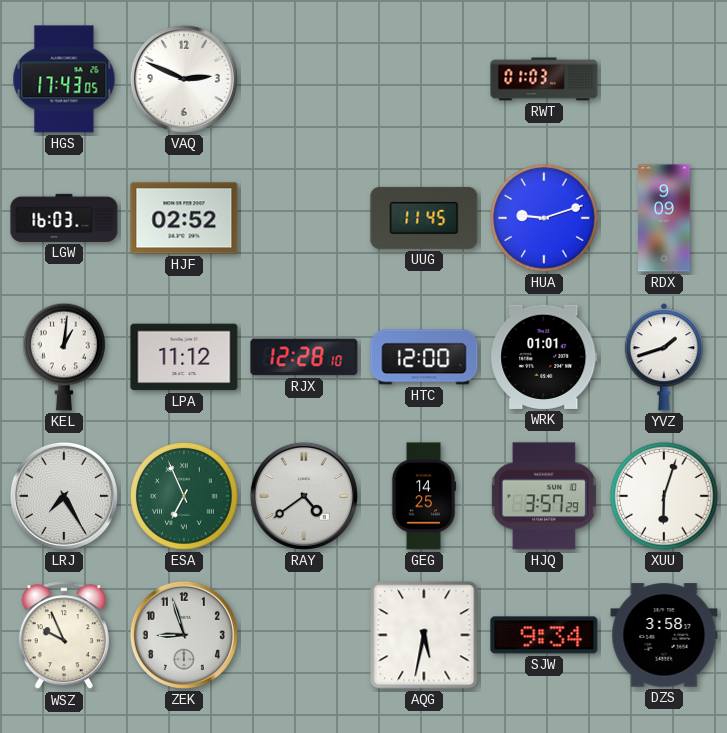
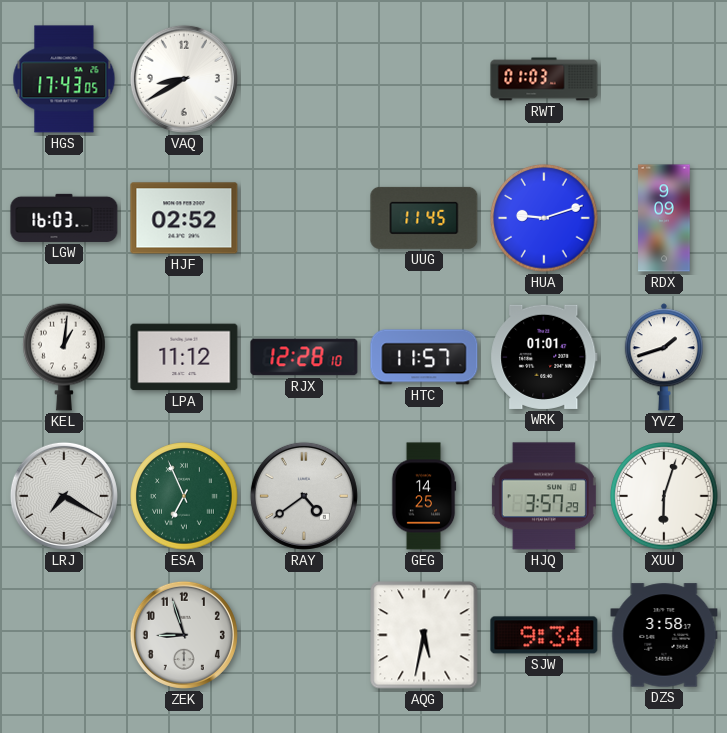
VAQ: 2:49 -> 8:40 (184, 79)
HTC: 12:00 -> 11:57 (424, 357)
LRJ: 7:25 -> 7:20 (64, 496)
WSZ: 9:56 -> none (64, 636)
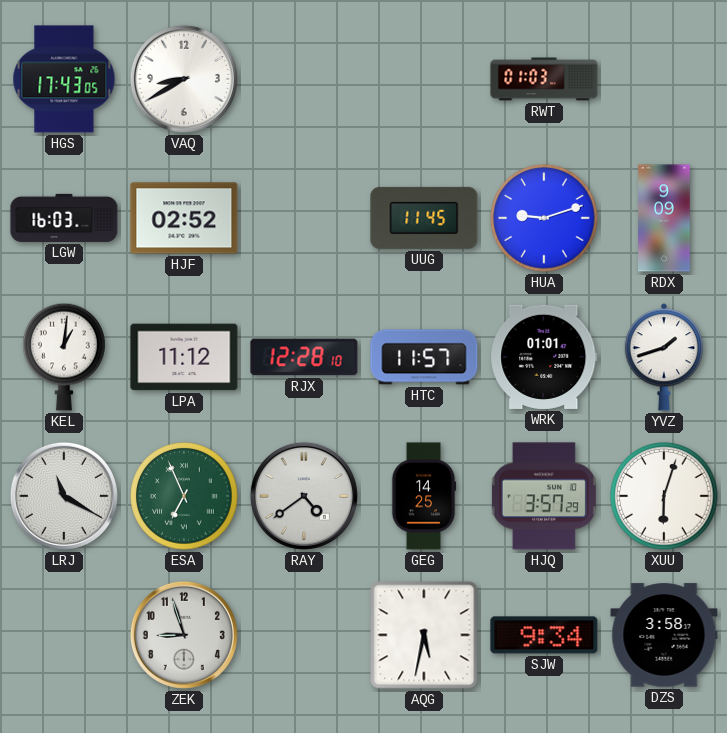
LRJ: 7:20 -> 11:20 (64, 496)
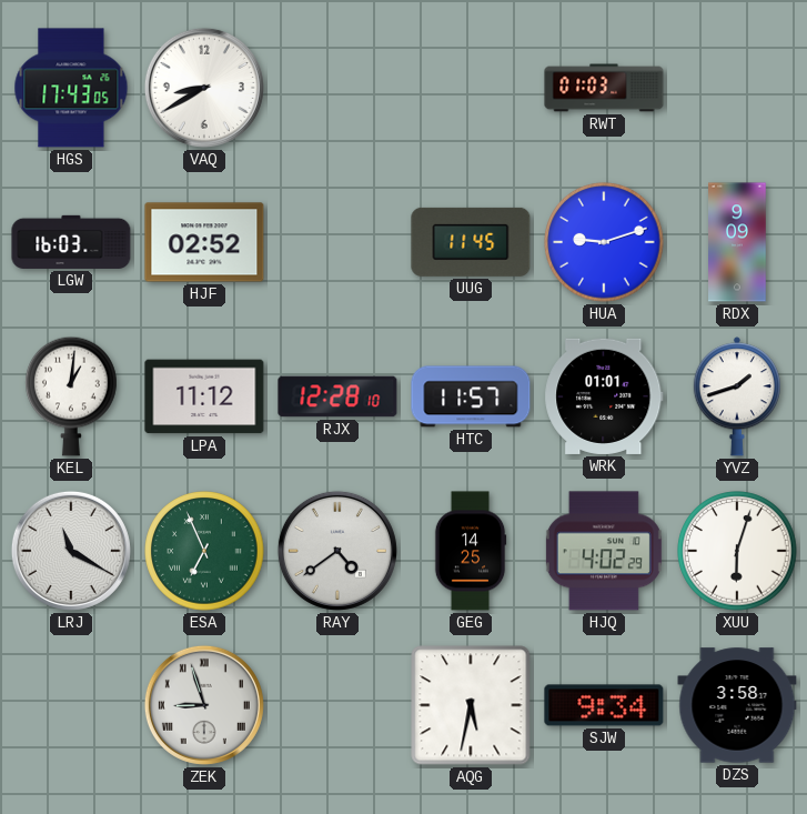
HJQ: 3:57 -> 4:02 (604, 551)
ZEK numerals: Arabic -> Roman (204, 705)
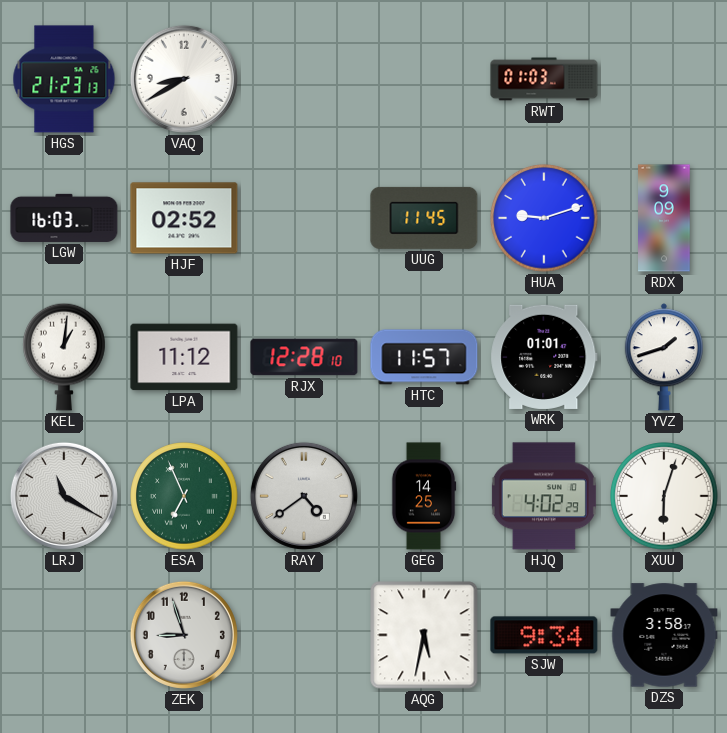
HGS: 17:43 -> 21:23 (64, 79)
ZEK numerals: Roman -> Arabic (184, 635)
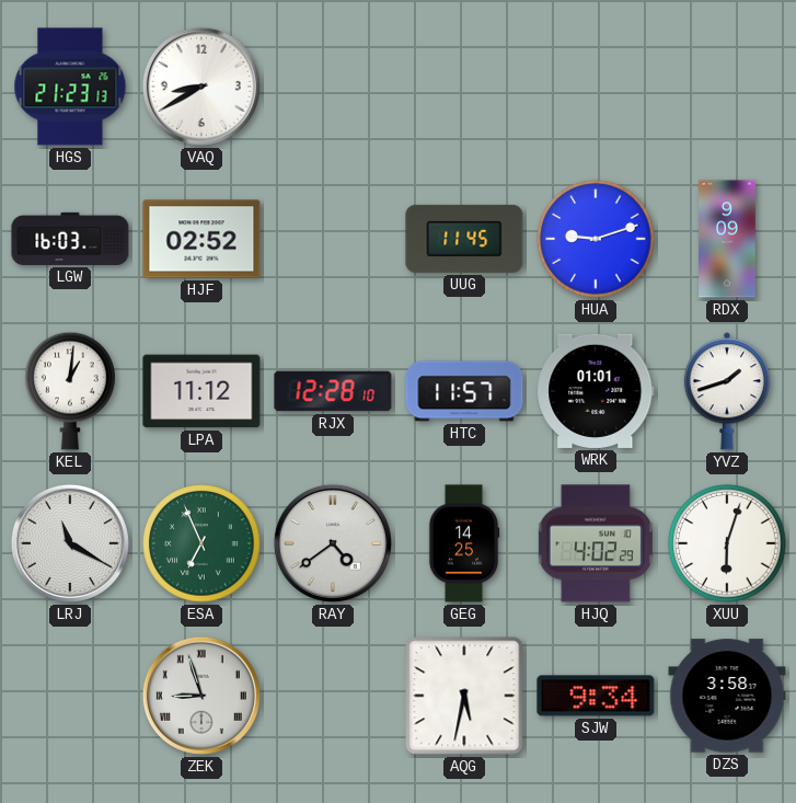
RWT: 01:03 -> none (544, 79)
ZEK numerals: Arabic -> Roman (201, 696)
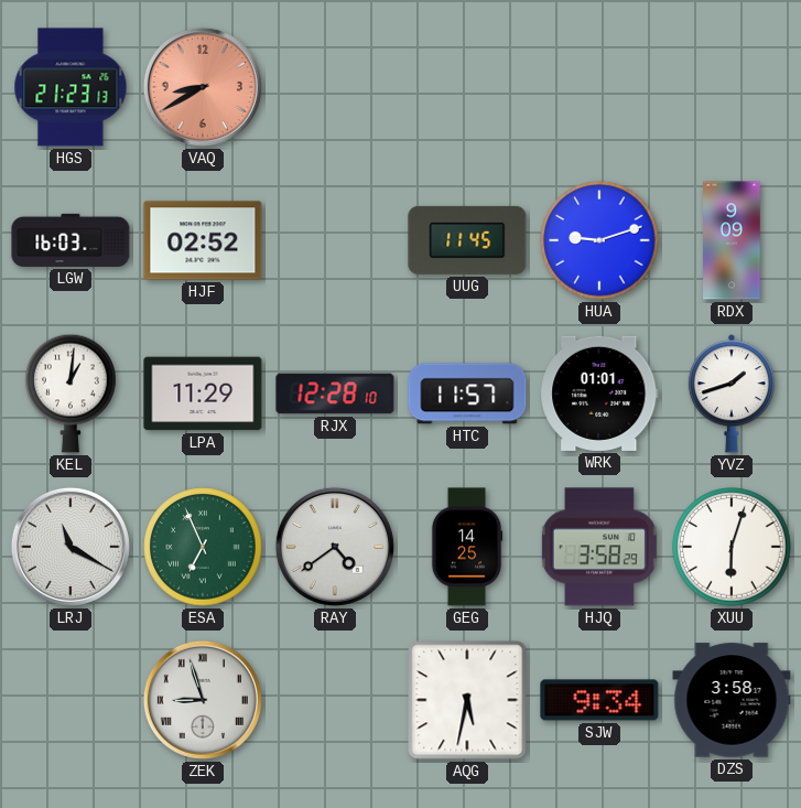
VAQ dial: white -> salmon (203, 87)
LPA: 11:12 -> 11:29 (203, 394)
HJQ: 4:02 -> 3:58 (599, 547)
